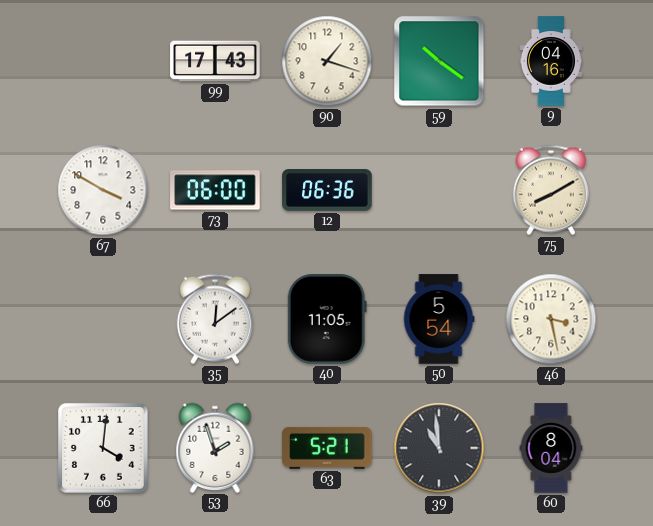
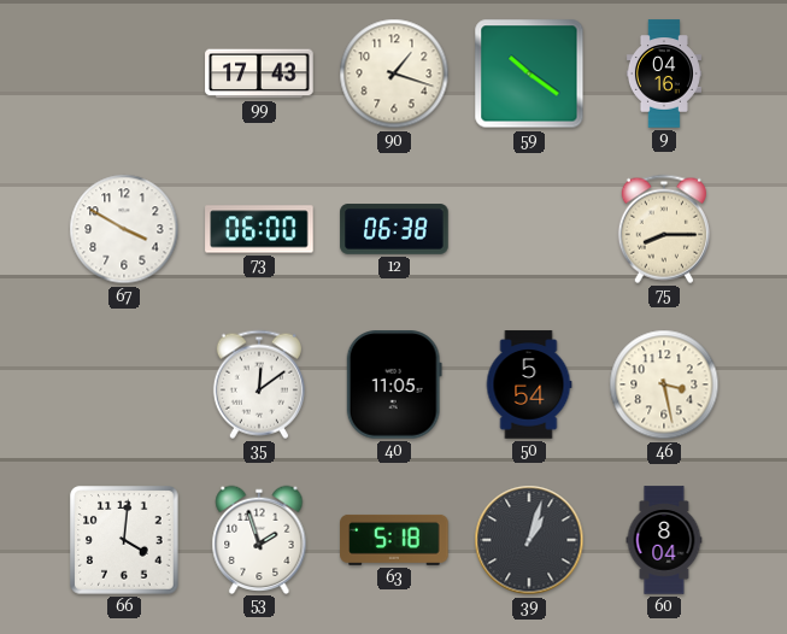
12: 06:36 -> 06:38 (394, 229)
75: 8:10 -> 8:15 (664, 229)
63: 5:21 -> 5:18 (394, 540)
39: 10:59 -> 1:03 (529, 540)
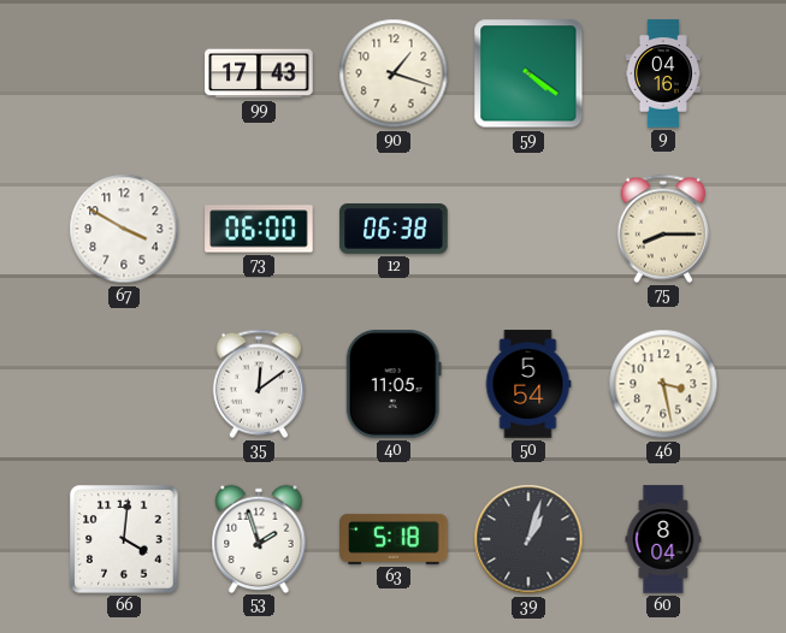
59: 10:21 -> 4:21 (528, 73)
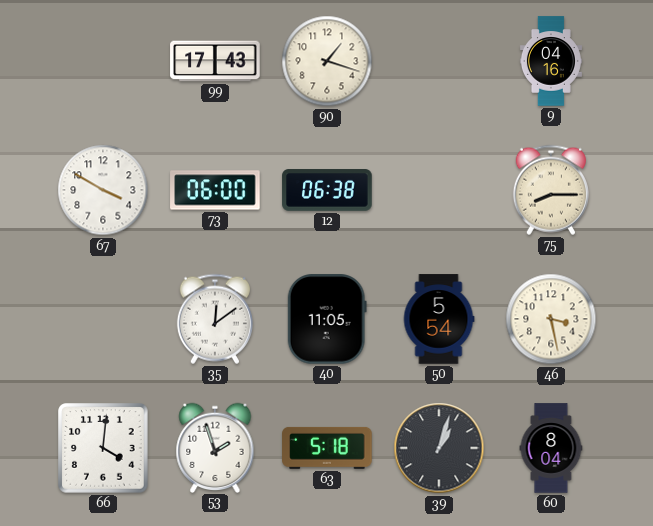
59: 4:21 -> none (528, 73)
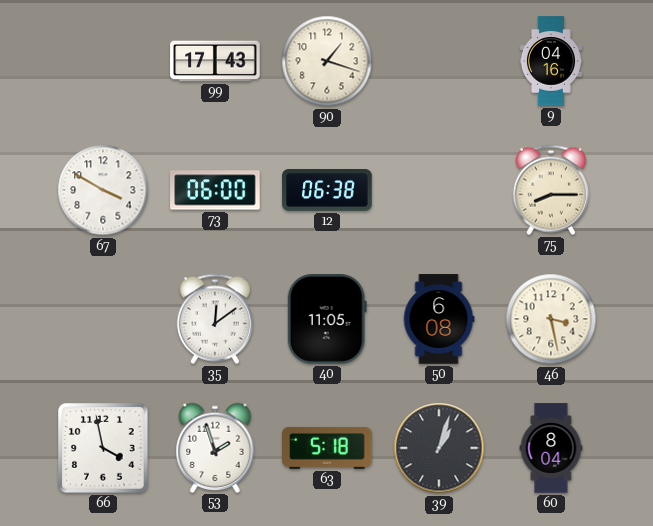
50: 5:54 -> 6:08 (439, 319)
66: 4:01 -> 3:58 (103, 448)
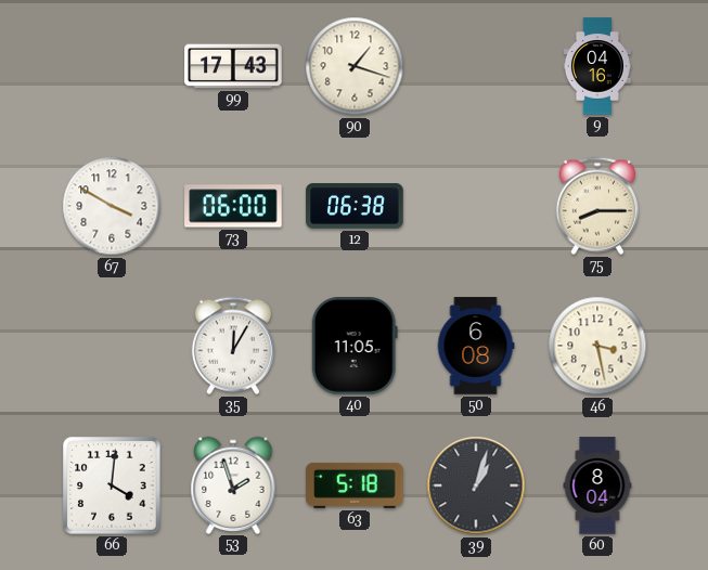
35: 12:09 -> 12:05 (233, 346)
66: 3:58 -> 4:01 (112, 485)
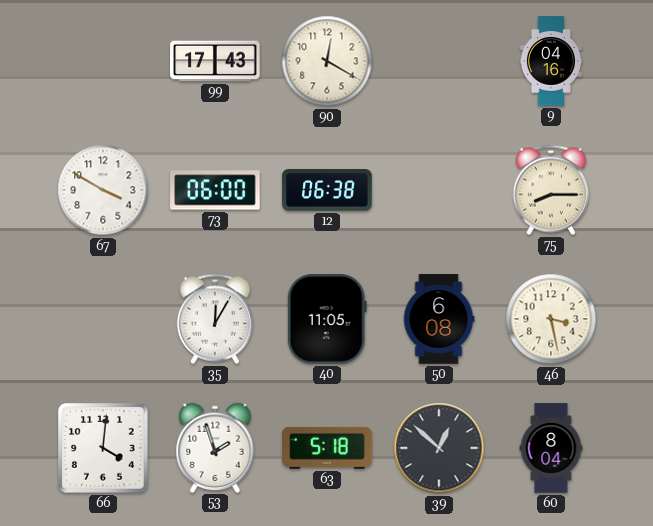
90: 1:18 -> 12:20 (327, 61)
39: 1:03 -> 12:52 (439, 448)
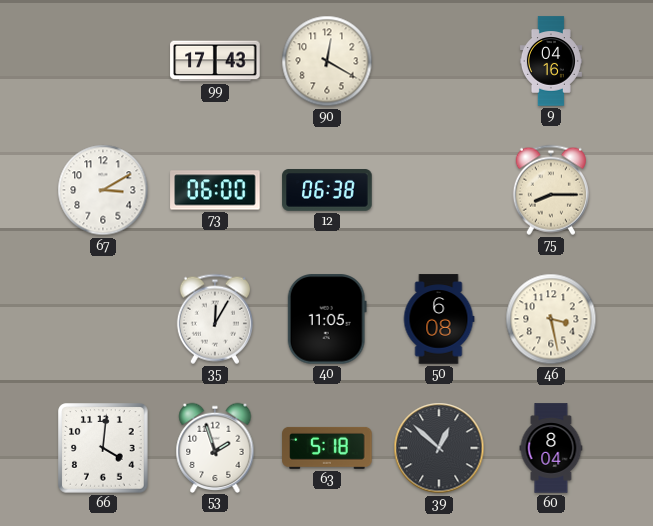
67: 3:50 -> 3:10 (103, 190)
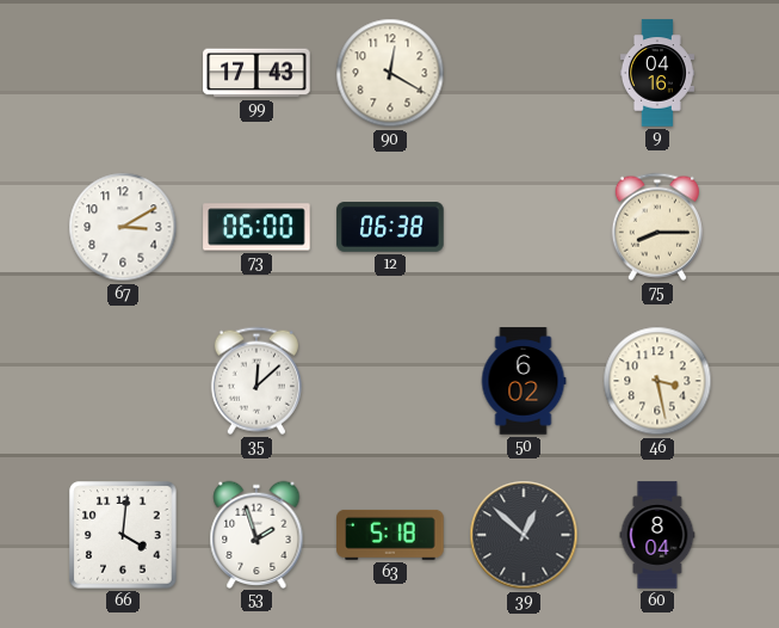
35: 12:05 -> 12:08 (256, 381)
40: 11:05 -> none (327, 319)
50: 6:08 -> 6:02 (524, 381)
